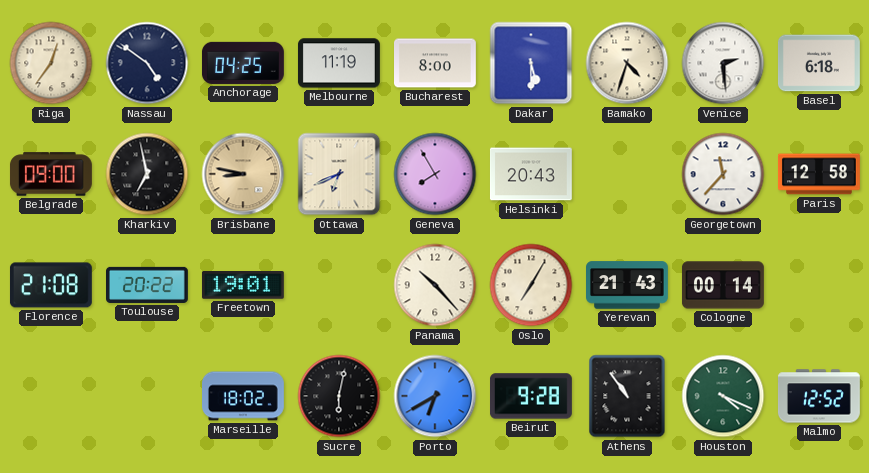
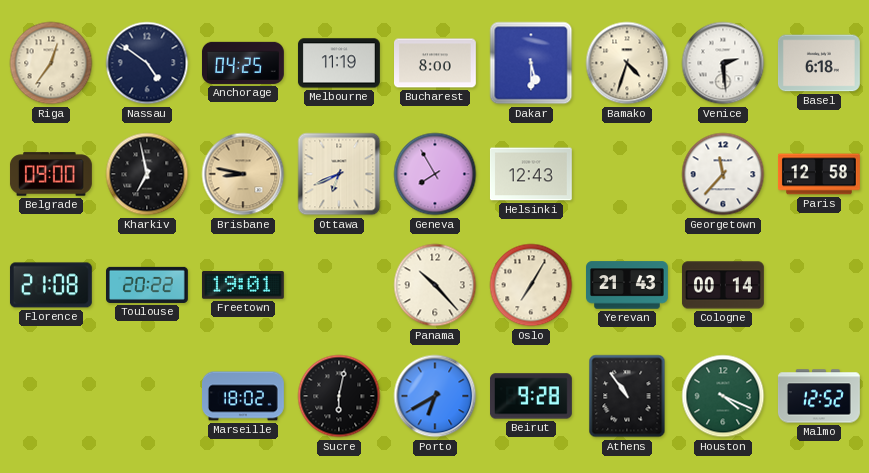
Helsinki: 20:43 -> 12:43 (531, 174)
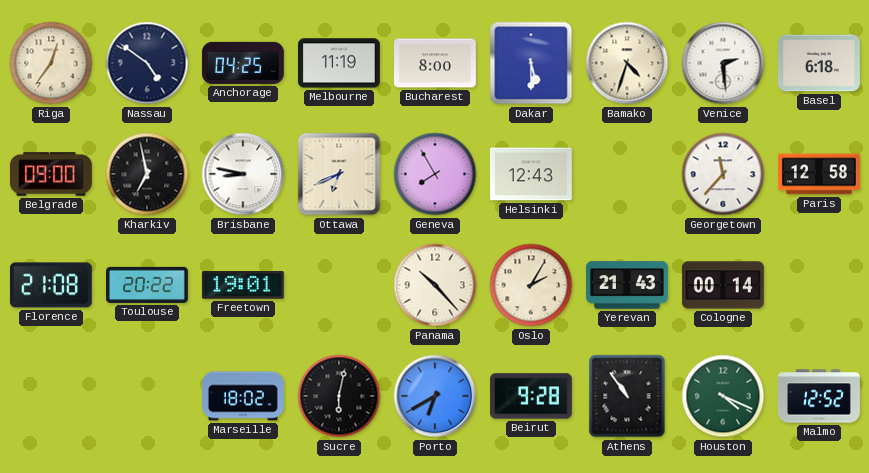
Brisbane dial: champagne -> white (243, 174)
Oslo: 7:05 -> 2:05 (531, 285)
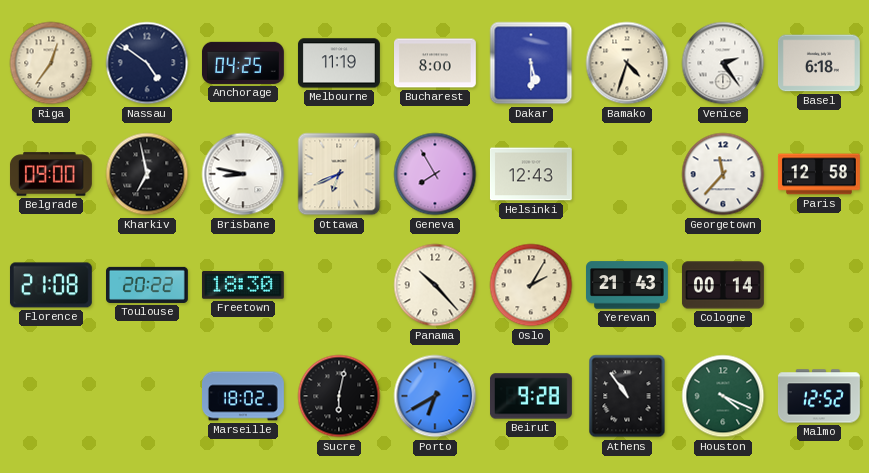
Venice: 2:29 -> 2:24 (723, 63)
Freetown: 19:01 -> 18:30 (243, 286)
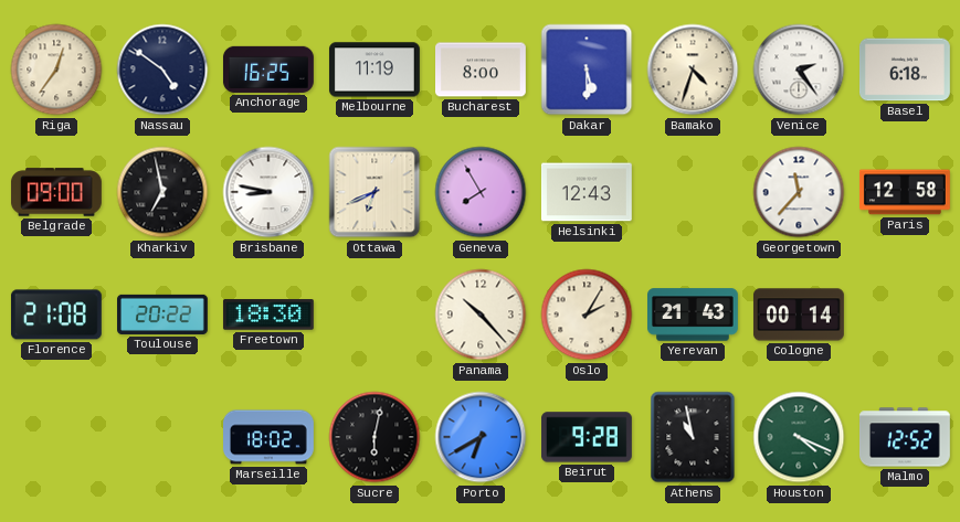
Anchorage: 04:25 -> 16:25 (268, 70)
Athens: 10:54 -> 10:58 (693, 437)
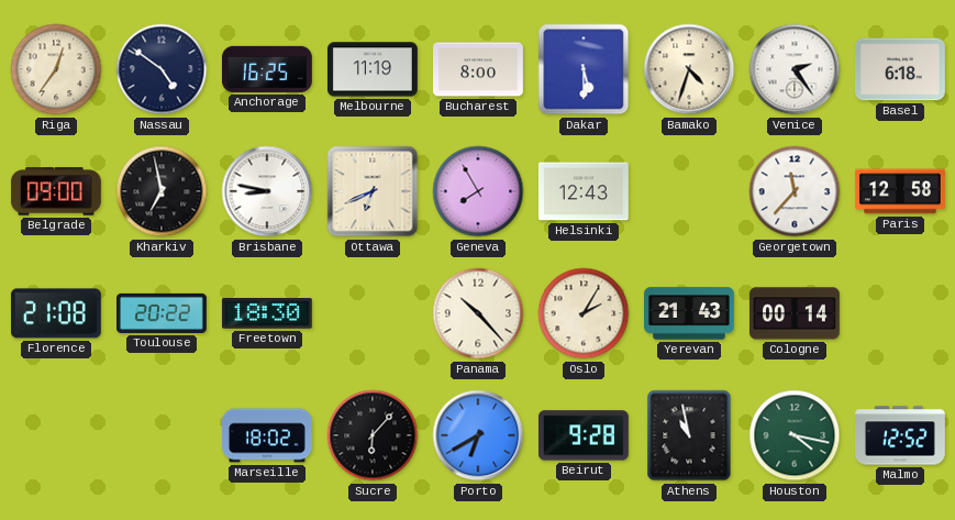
Sucre: 6:02 -> 6:07 (373, 435)
Houston: 4:19 -> 4:17 (795, 435)
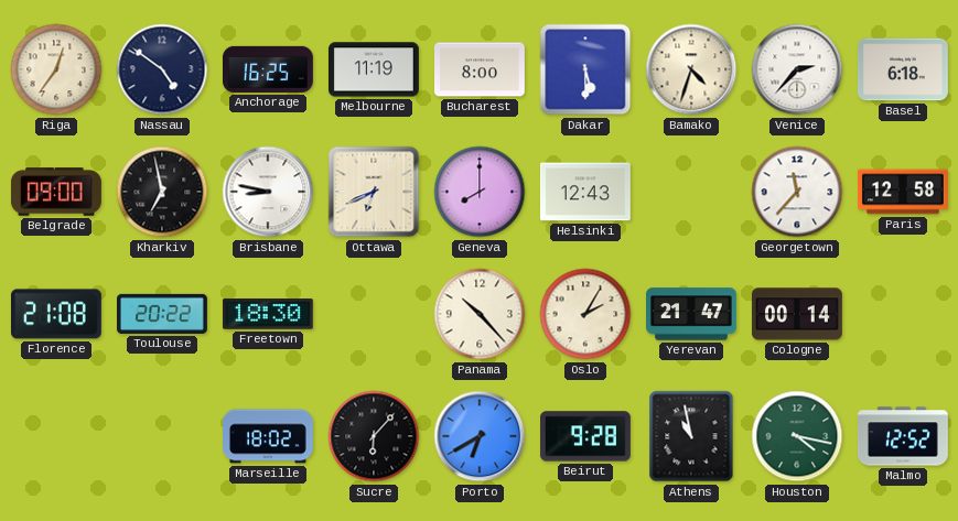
Venice: 2:24 -> 2:37 (797, 69)
Geneva: 7:55 -> 8:00 (480, 192)
Yerevan: 21:43 -> 21:47 (692, 314)
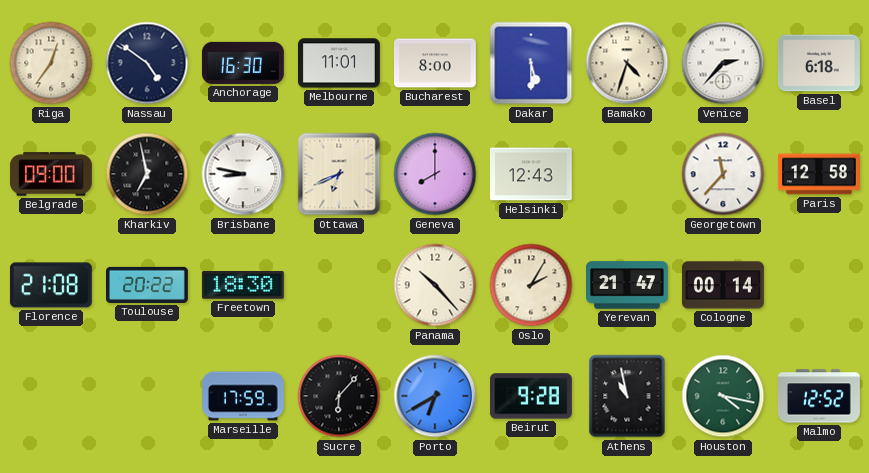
Anchorage: 16:25 -> 16:30 (243, 63)
Melbourne: 11:19 -> 11:01 (339, 63)
Marseille: 18:02 -> 17:59 (244, 396)
